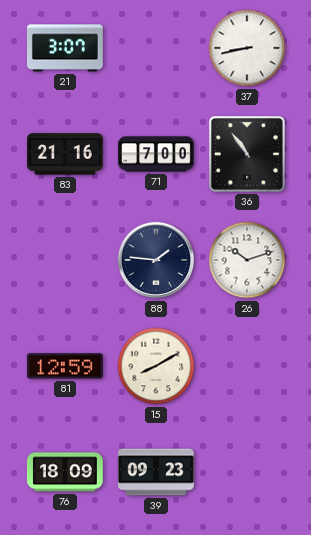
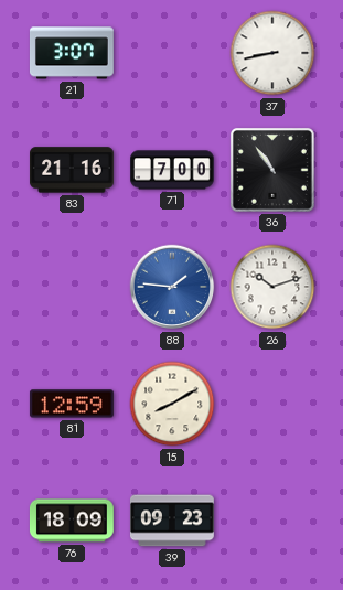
88 dial: navy -> blue (172, 287)
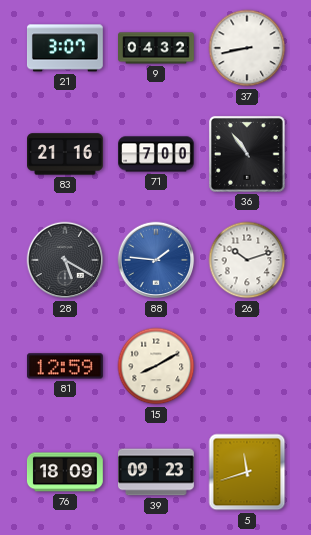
9: none -> 04:32 (157, 48)
28: none -> 5:20 (65, 260)
5: none -> 11:42 (247, 472)
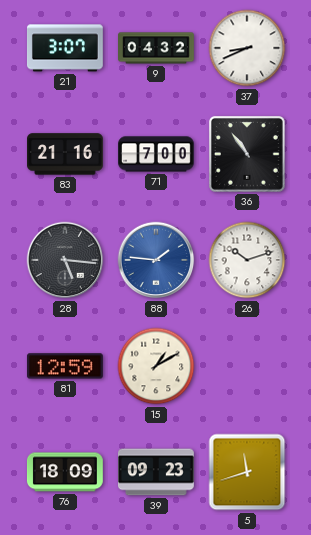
37: 8:43 -> 8:41 (247, 48)
28: 5:20 -> 5:16 (65, 260)
15: 8:10 -> 1:10 (156, 366)
